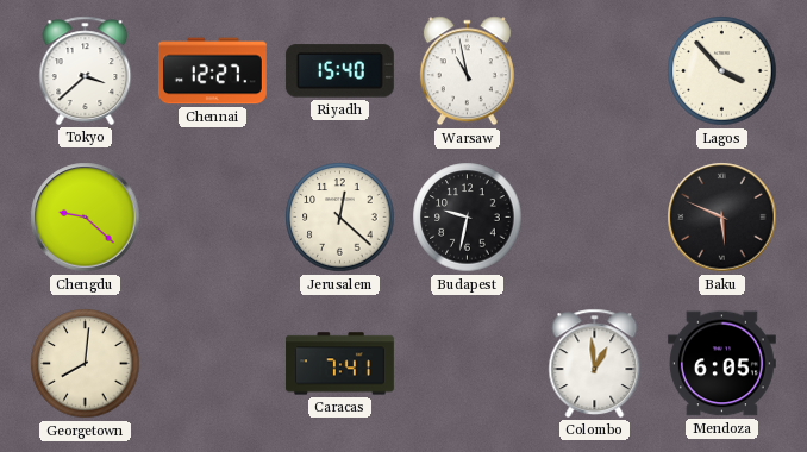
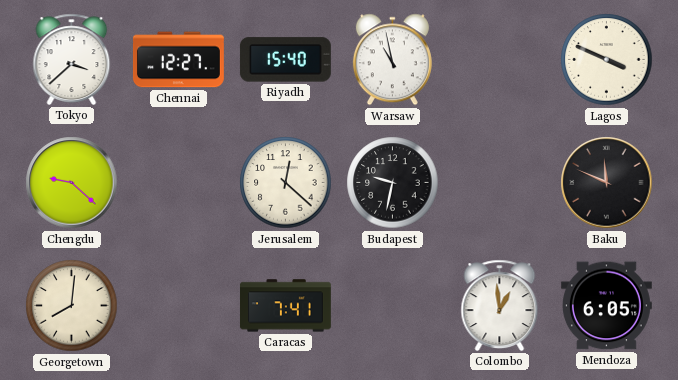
Lagos: 3:53 -> 3:49 (607, 60)
Baku: 5:49 -> 11:49 (607, 183)
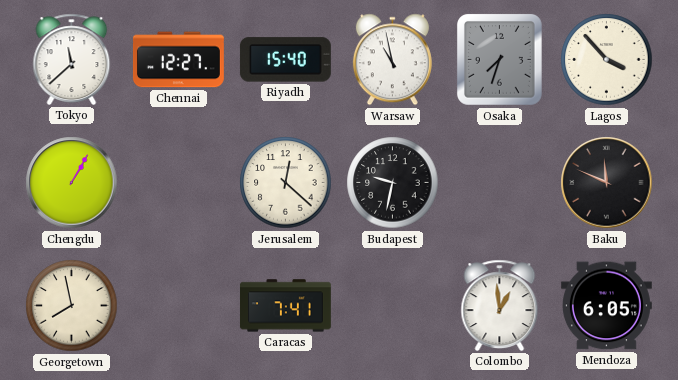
Tokyo: 3:38 -> 11:38 (72, 59)
Osaka: none -> 7:33 (499, 60)
Lagos: 3:49 -> 3:53 (607, 60)
Chengdu: 9:22 -> 1:05 (72, 183)
Georgetown: 8:01 -> 7:58 (72, 306)
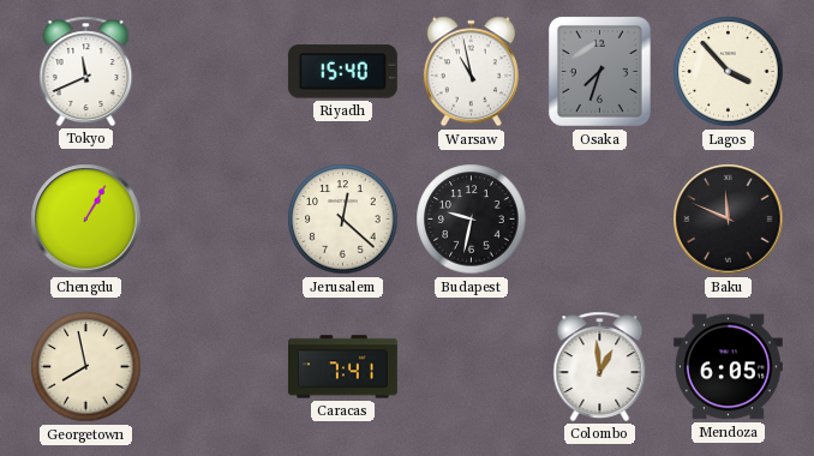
Tokyo: 11:38 -> 11:41 (86, 71)
Chennai: 12:27 -> none (178, 60)
